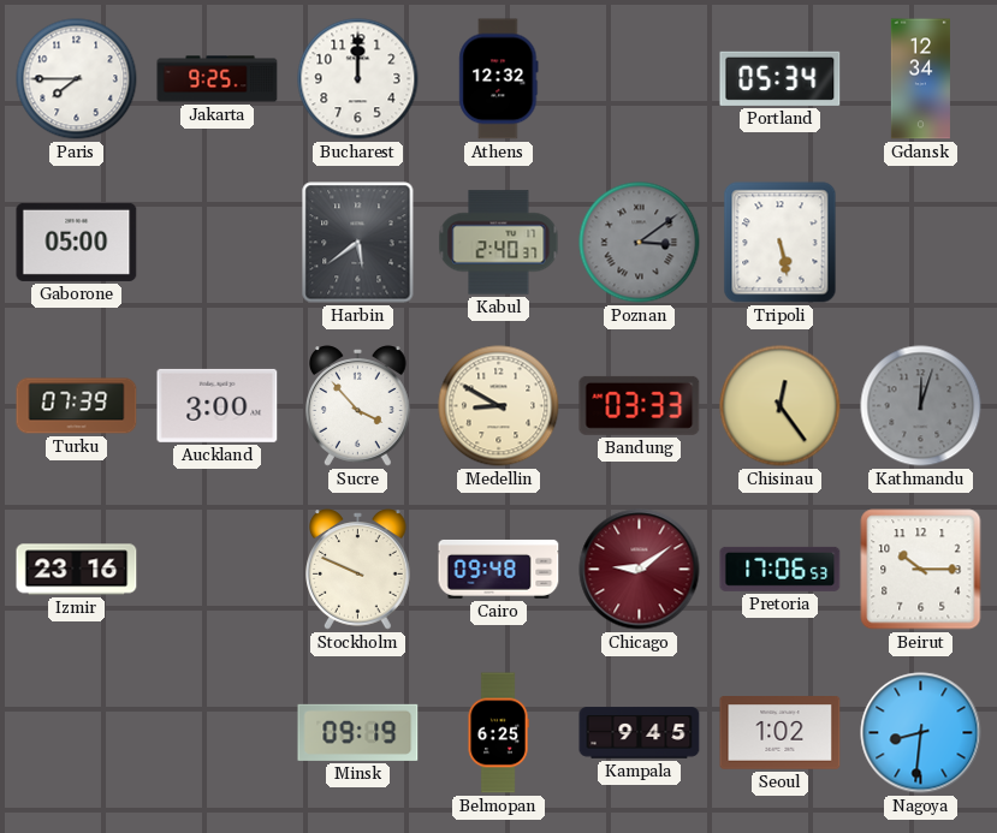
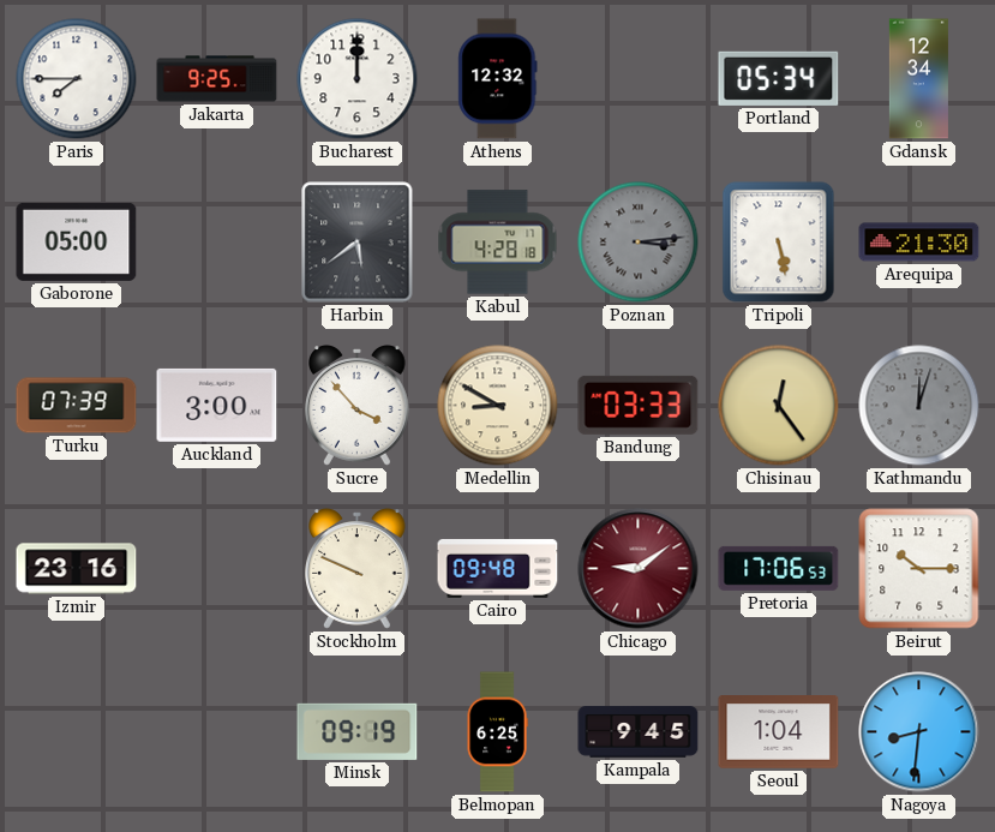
Kabul: 2:40 -> 4:28 (498, 243)
Poznan: 3:09 -> 3:14 (639, 243)
Arequipa: none -> 21:30 (919, 243)
Seoul: 1:02 -> 1:04 (779, 732)
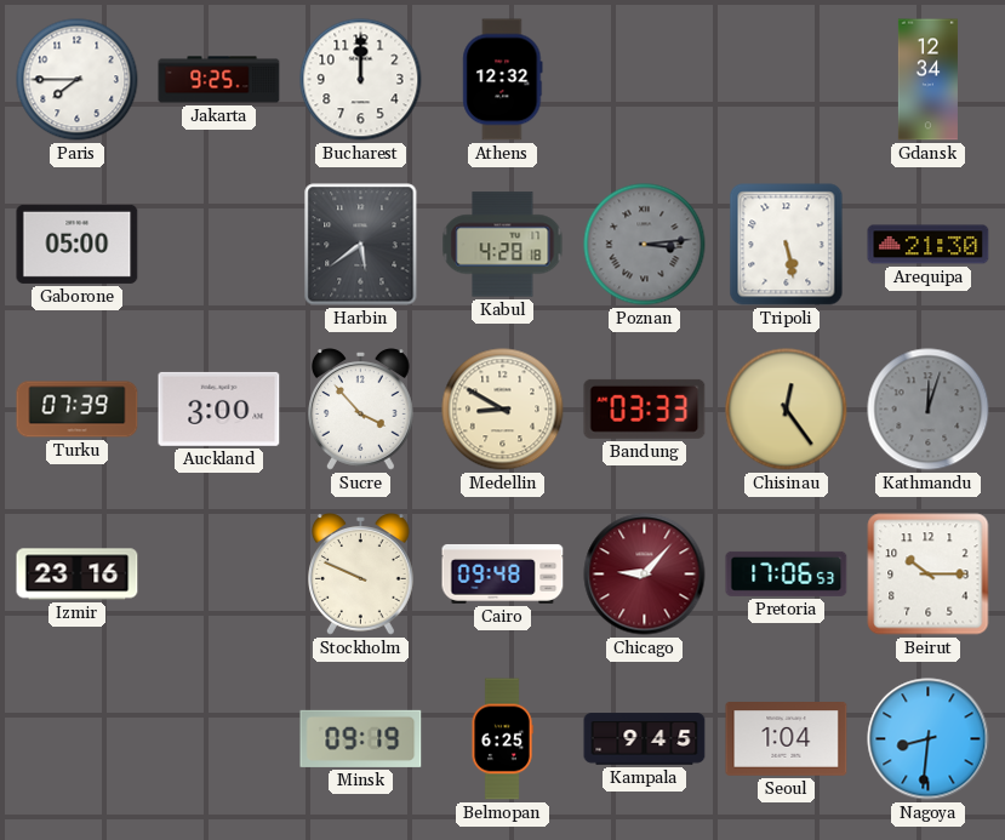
Portland: 05:34 -> none (779, 78)
Chicago: 9:09 -> 9:07 (645, 575)
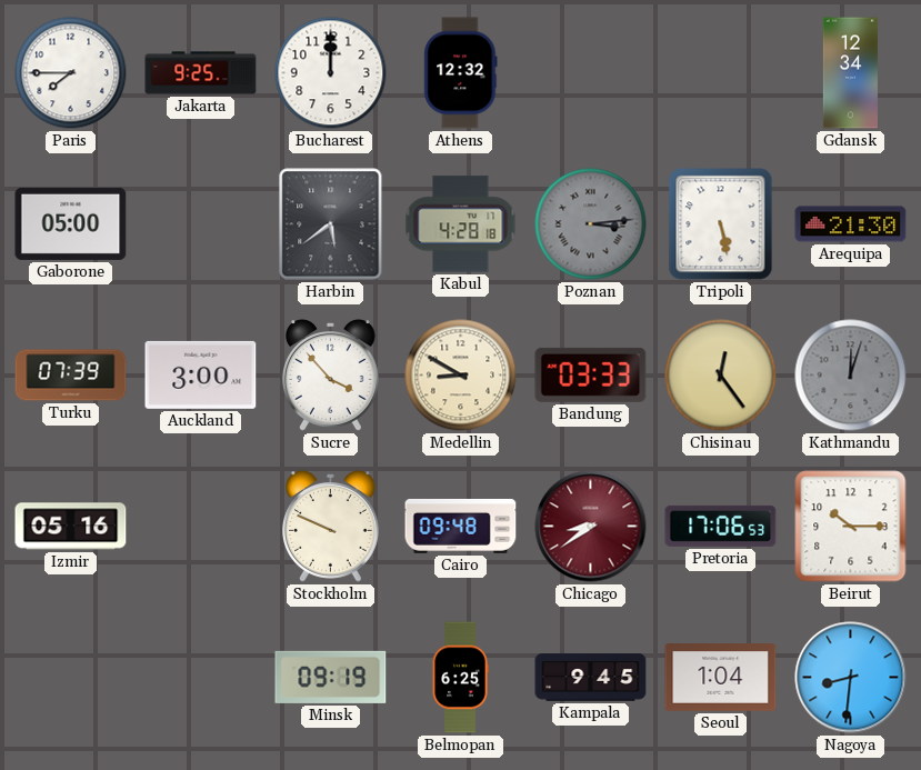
Izmir: 23:16 -> 05:16 (71, 527)
Chicago: 9:07 -> 8:39 (591, 527)
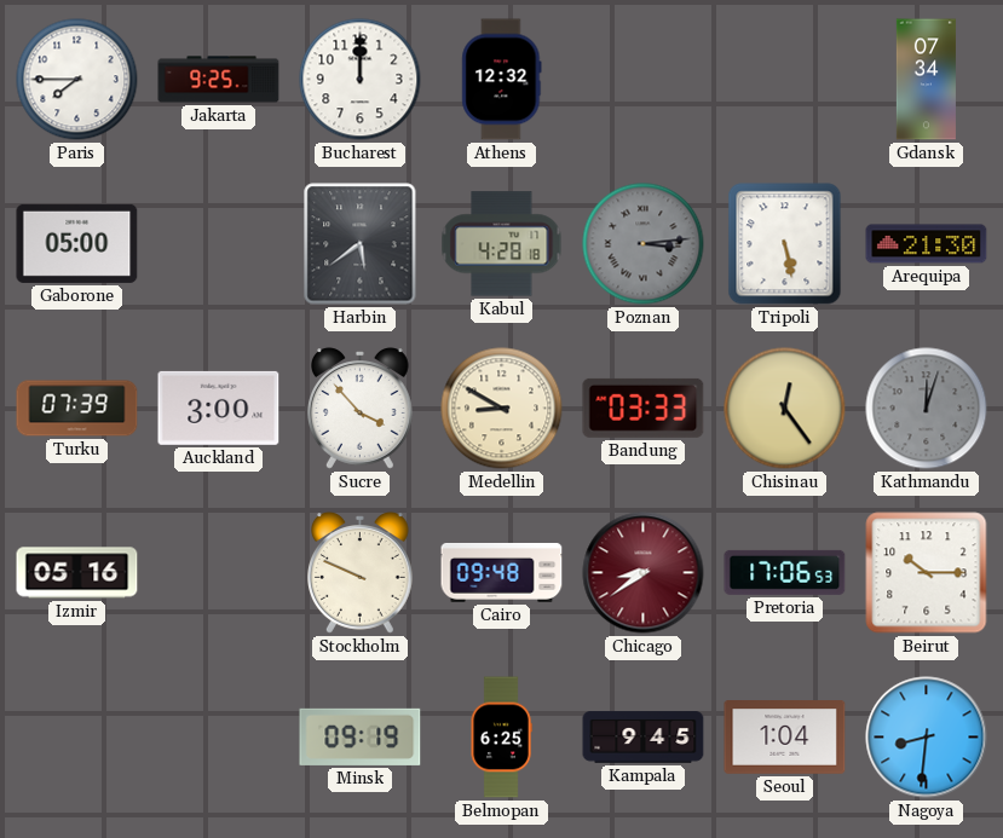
Gdansk: 12:34 -> 07:34 (926, 80)
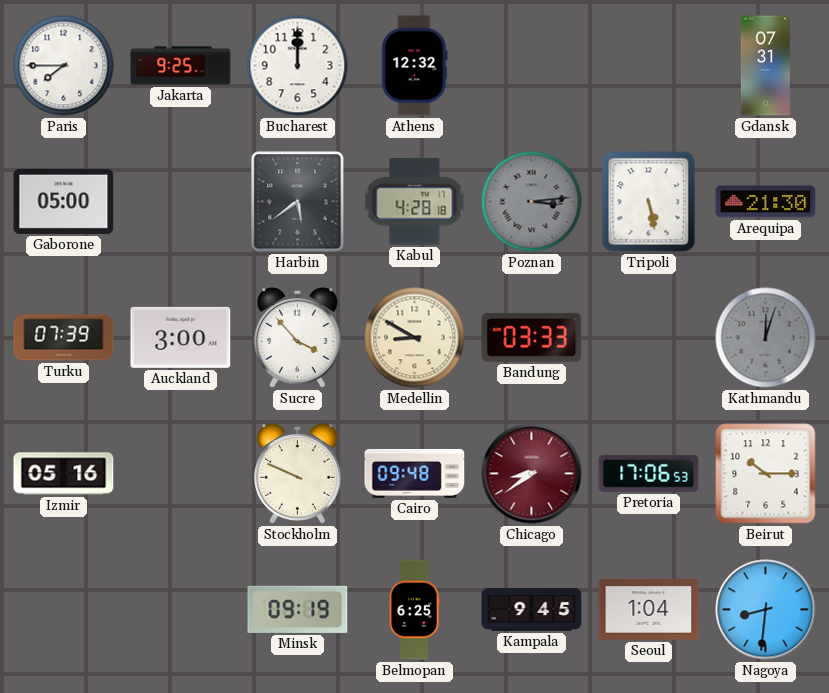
Gdansk: 07:34 -> 07:31 (765, 66)
Chisinau: 12:24 -> none (785, 409)
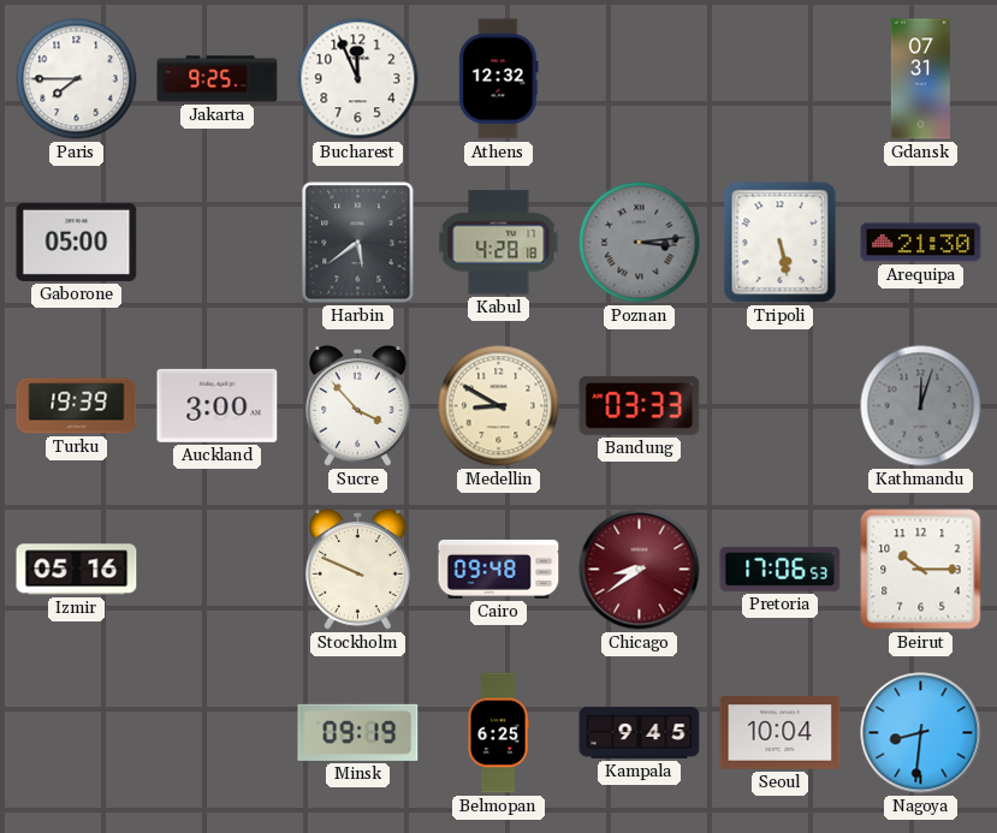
Bucharest: 12:00 -> 11:56 (358, 79)
Turku: 07:39 -> 19:39 (77, 406)
Seoul: 1:04 -> 10:04 (781, 733)
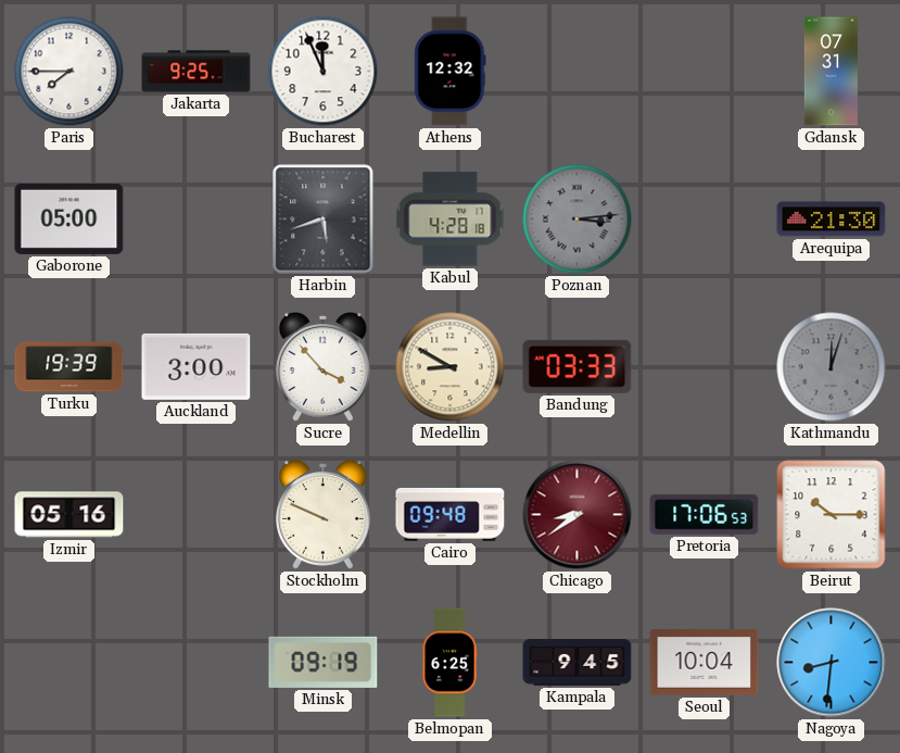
Harbin: 5:39 -> 5:42 (324, 219)
Tripoli: 5:28 -> none (781, 243)
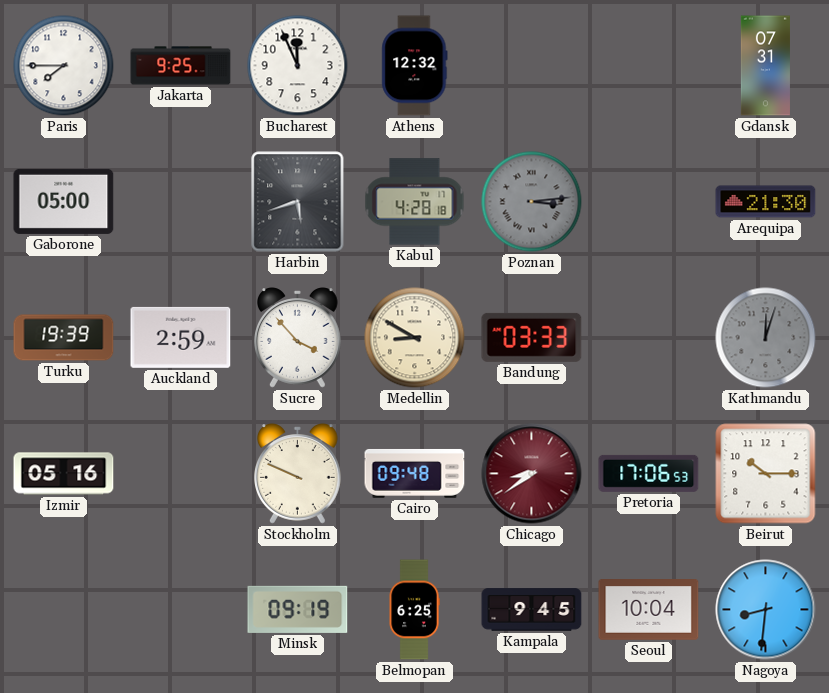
Auckland: 3:00 -> 2:59 (181, 337)
